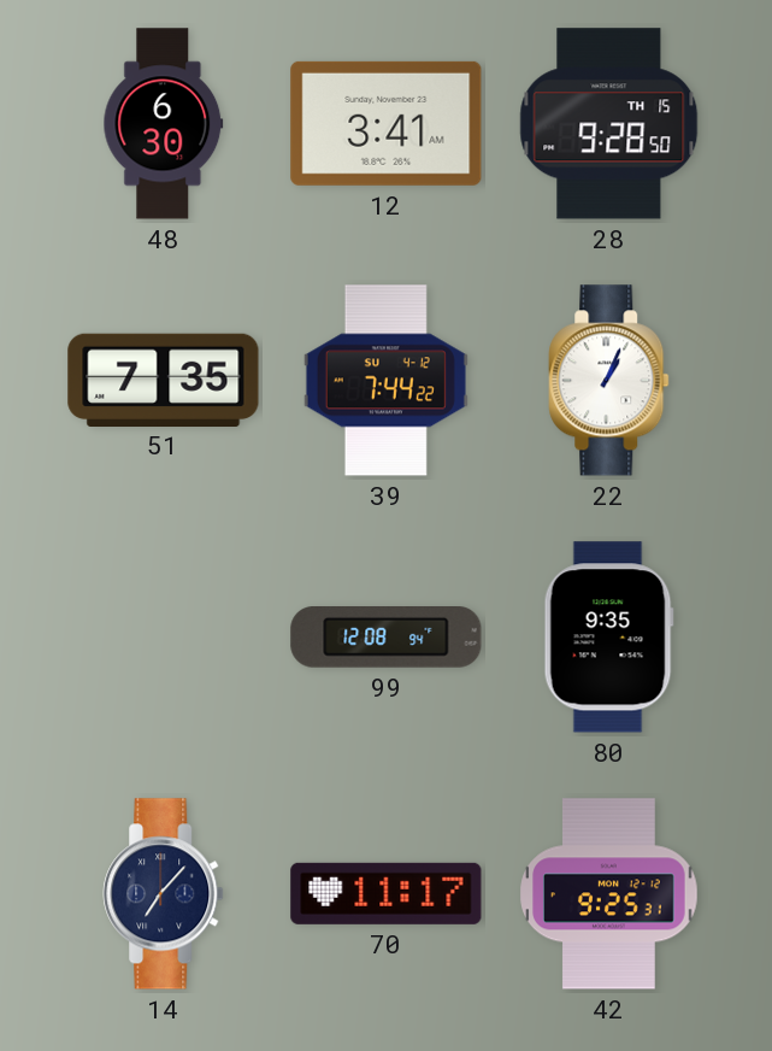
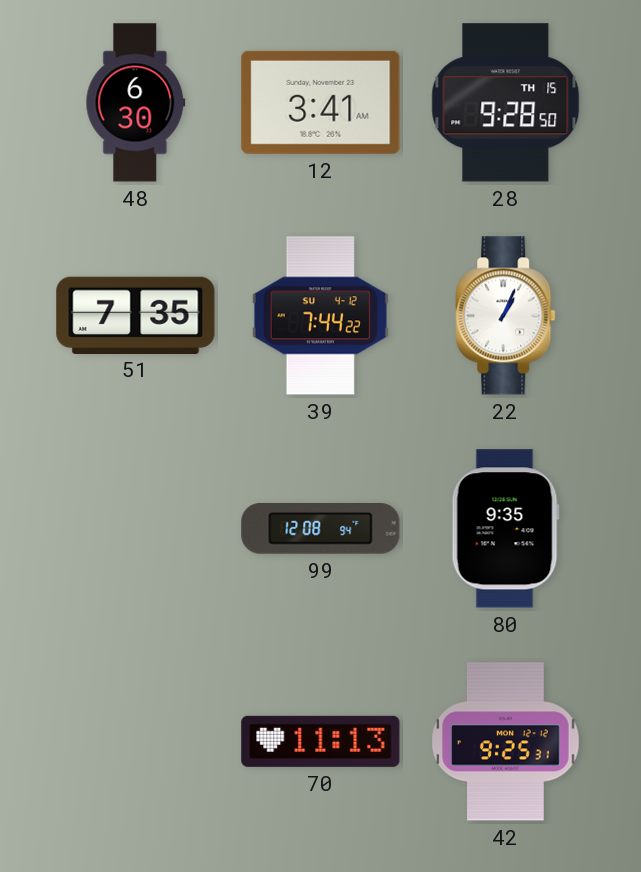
14: 7:07 -> none (164, 894)
70: 11:17 -> 11:13 (321, 741)
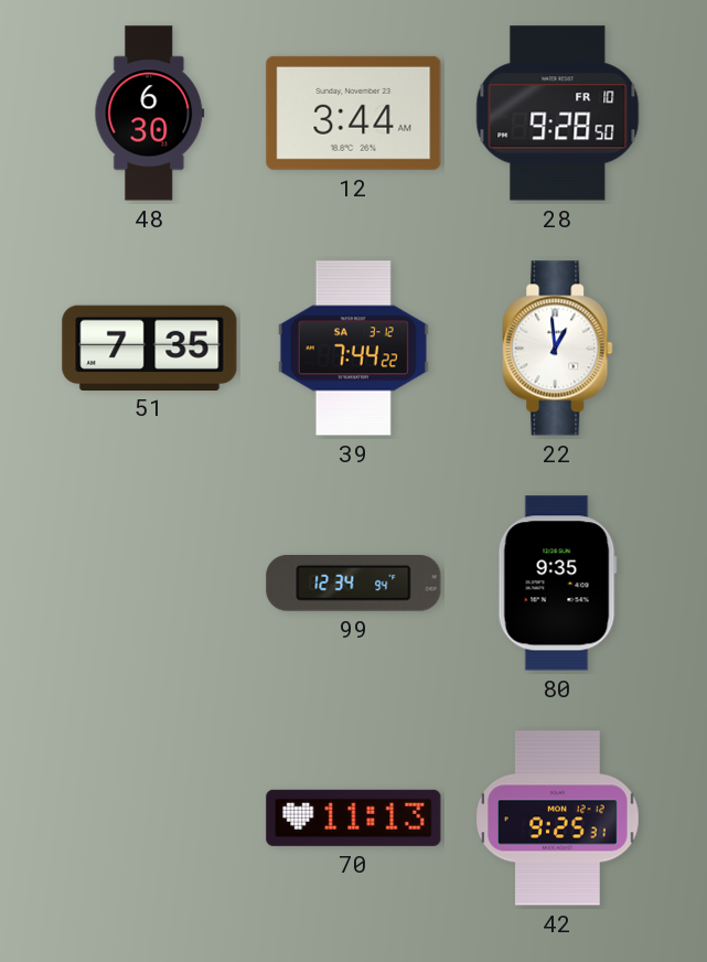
12: 3:41 -> 3:44 (354, 113)
28 date: TH 15 -> FR 10 (558, 114)
39 date: SU 4-12 -> SA 3-12 (353, 349)
22: 1:04 -> 12:59 (558, 349)
99: 12:08 -> 12:34 (354, 584)
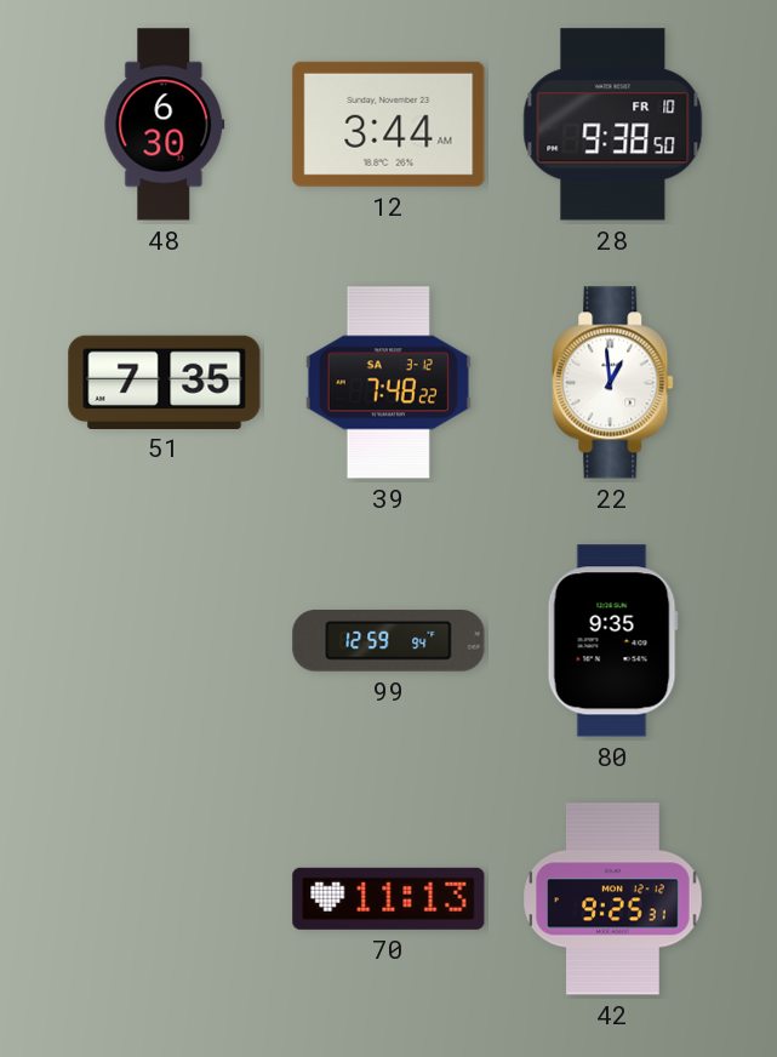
28: 9:28 -> 9:38 (613, 125)
39: 7:44 -> 7:48 (388, 383)
99: 12:34 -> 12:59 (389, 641)
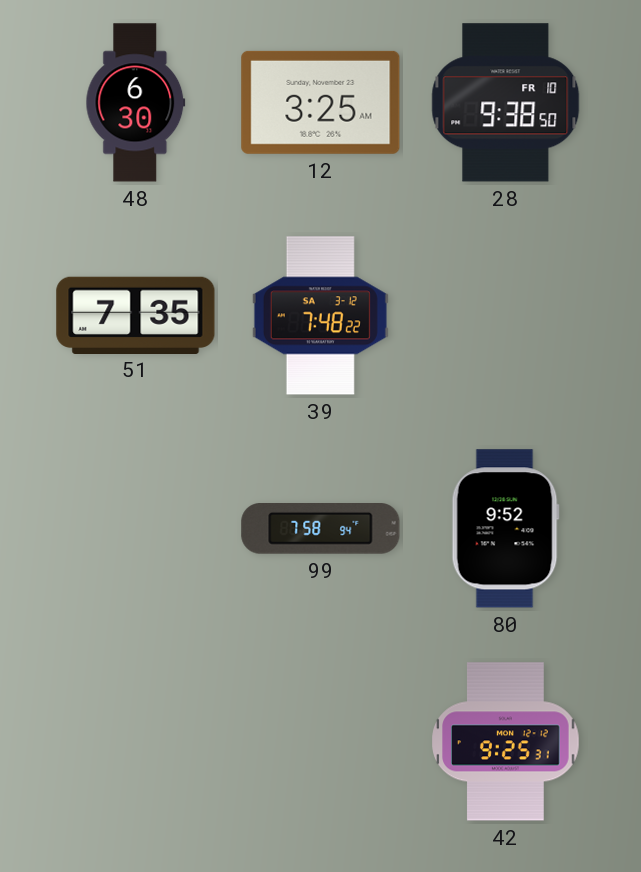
12: 3:44 -> 3:25 (321, 102)
22: 12:59 -> none (613, 383)
99: 12:59 -> 7:58 (321, 529)
80: 9:35 -> 9:52 (505, 529)
70: 11:13 -> none (389, 898)
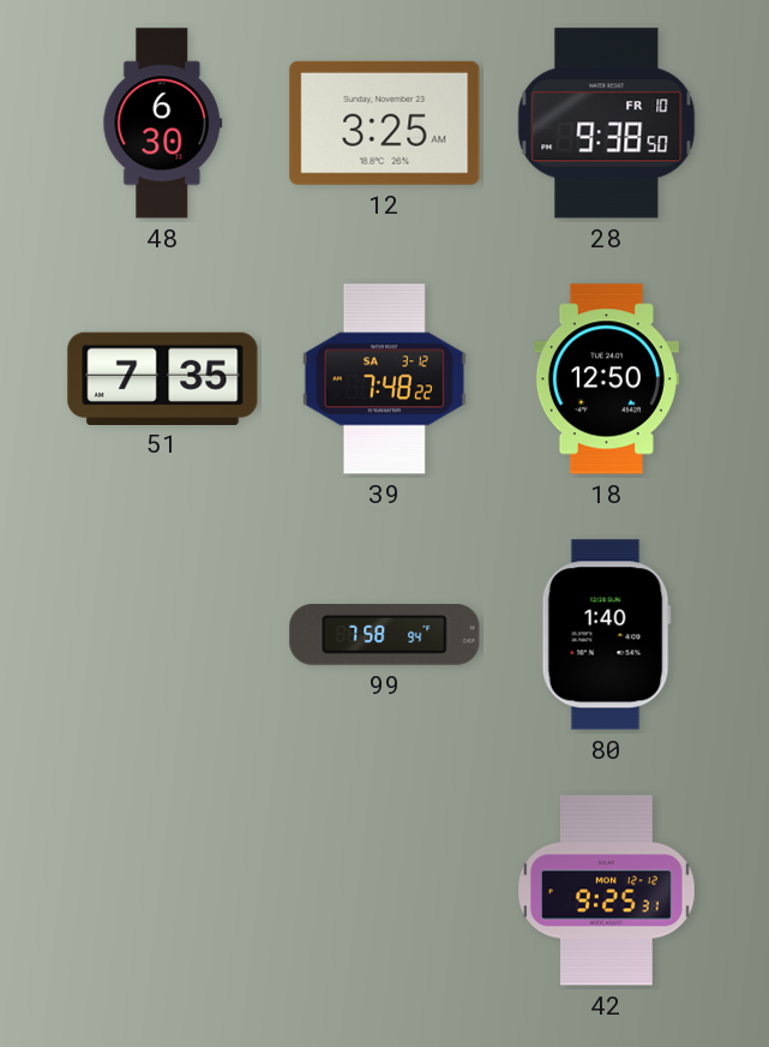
18: none -> 12:50 (606, 379)
80: 9:52 -> 1:40 (606, 635)
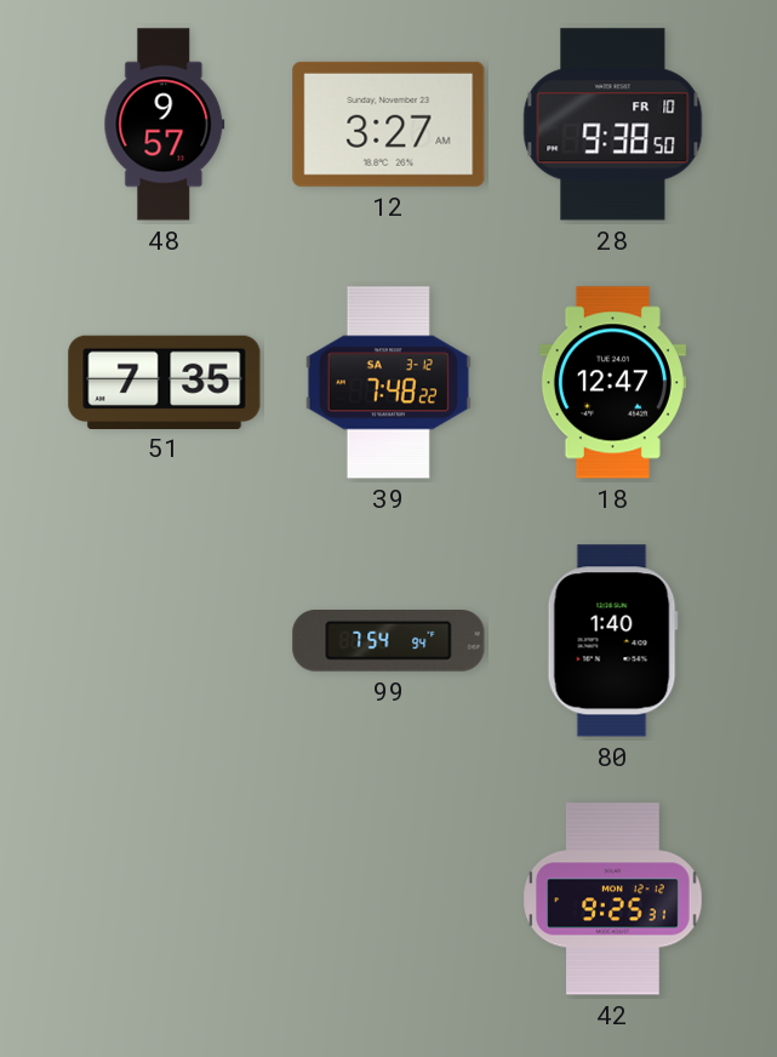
48: 6:30 -> 9:57 (165, 125)
12: 3:25 -> 3:27 (389, 124)
18: 12:50 -> 12:47 (612, 383)
99: 7:58 -> 7:54 (389, 641)
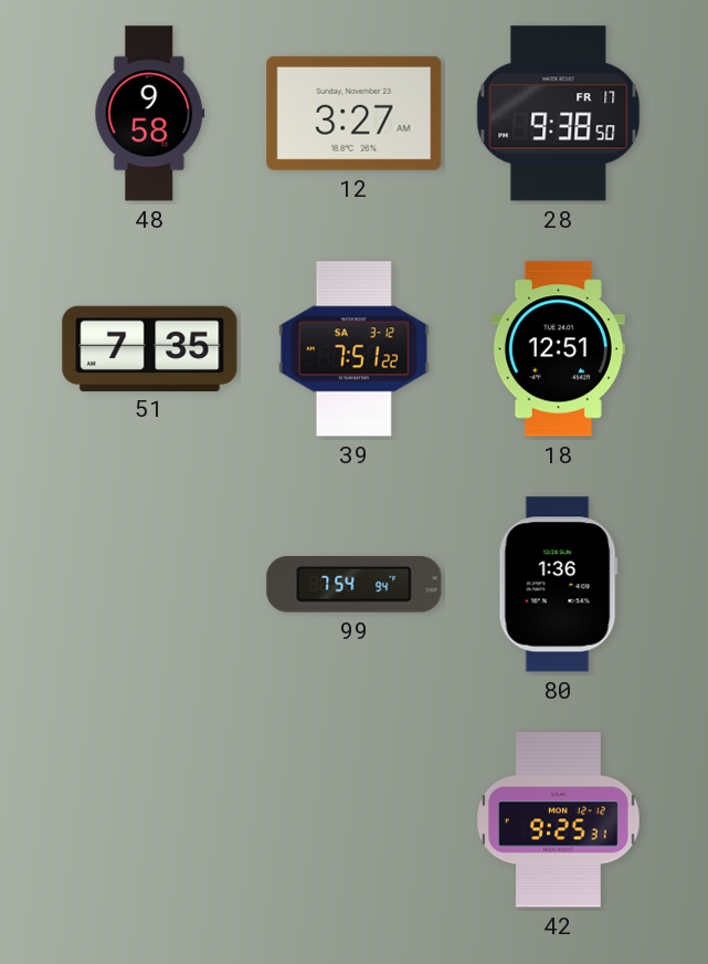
48: 9:57 -> 9:58 (150, 114)
28 date: FR 10 -> FR 17 (559, 114)
39: 7:48 -> 7:51 (353, 349)
18: 12:47 -> 12:51 (558, 349)
80: 1:40 -> 1:36 (558, 585)
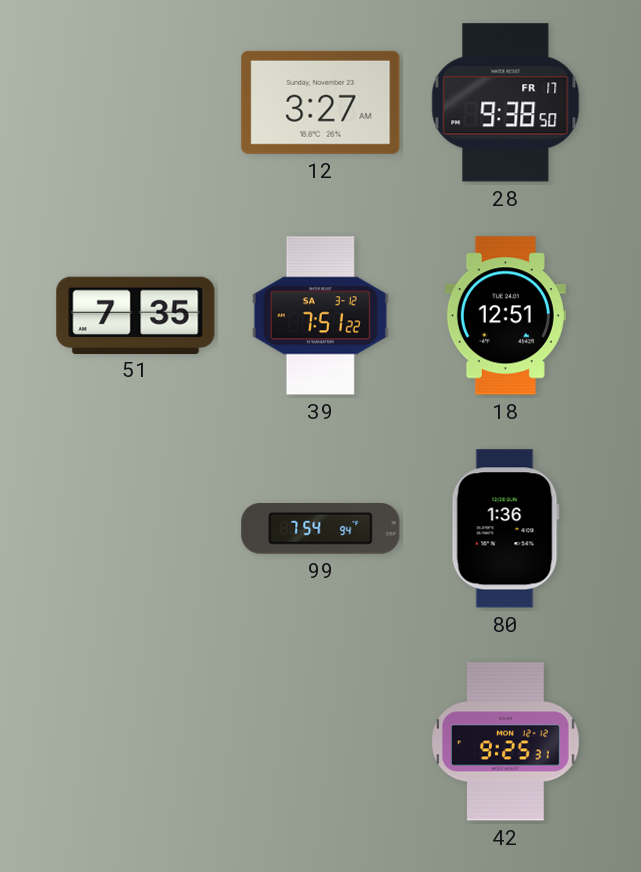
48: 9:58 -> none (150, 114)
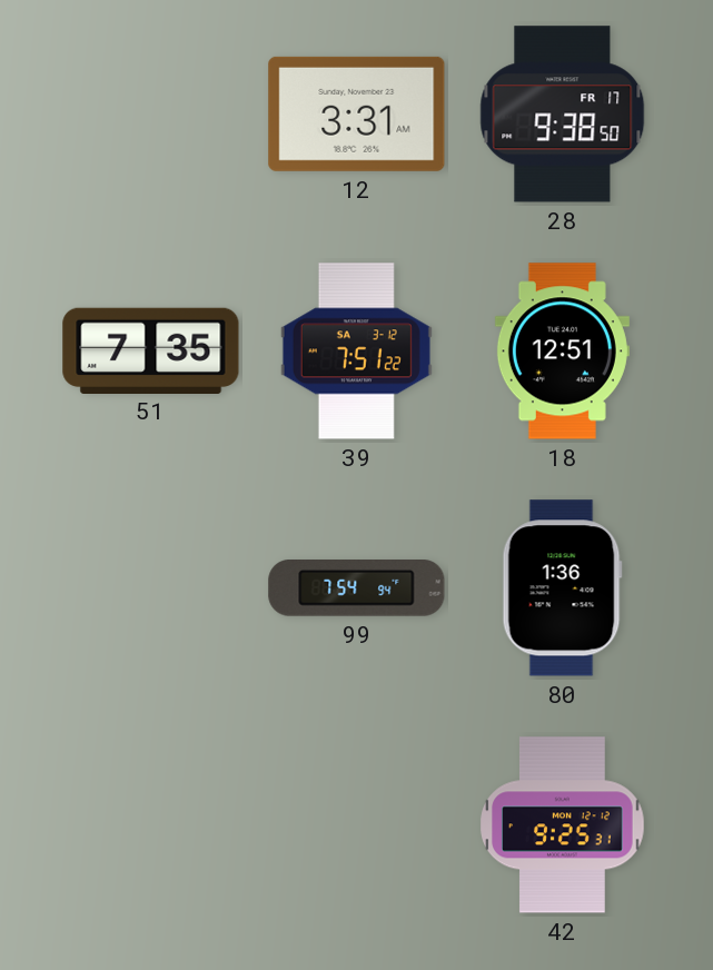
12: 3:27 -> 3:31 (357, 113)
